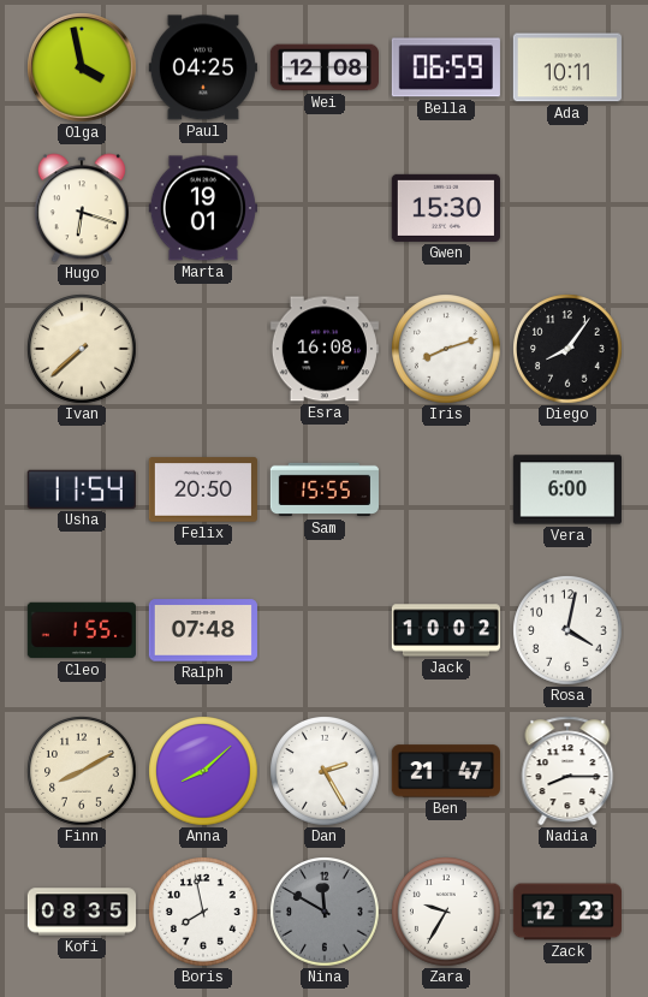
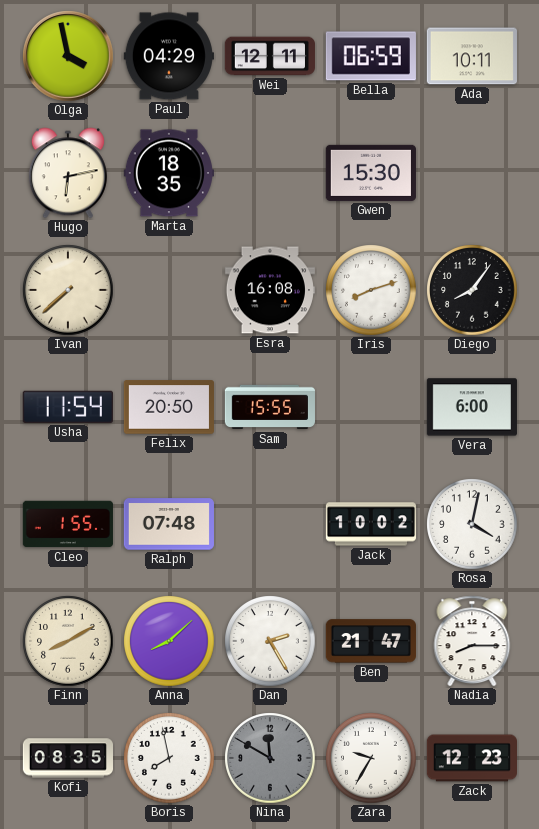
Paul: 04:25 -> 04:29 (169, 56)
Wei: 12:08 -> 12:11 (270, 56)
Hugo: 6:18 -> 6:13 (68, 173)
Marta: 19:01 -> 18:35 (169, 173)
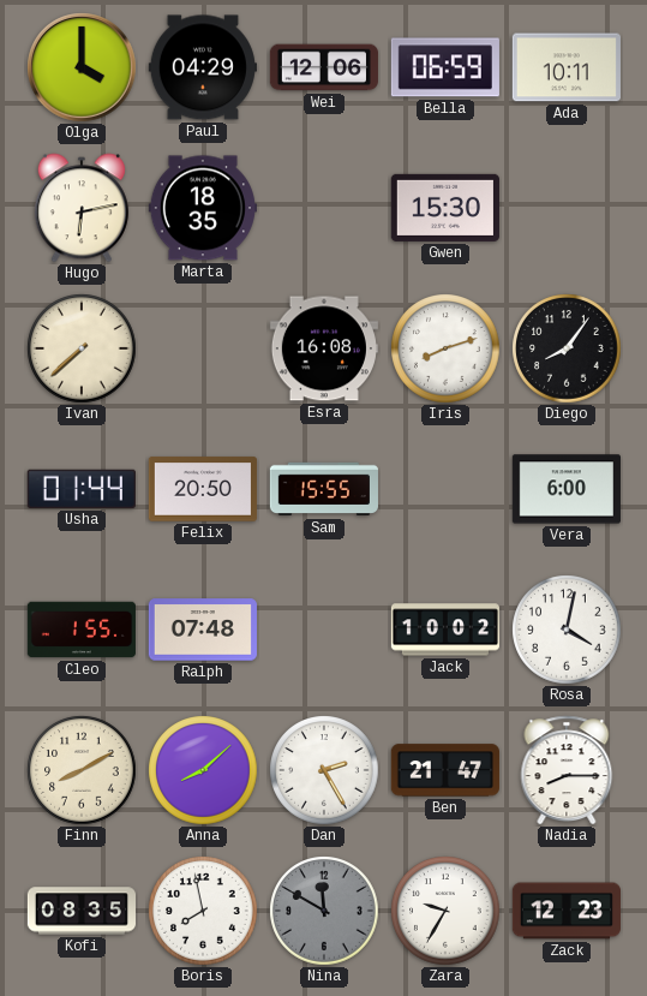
Olga: 3:58 -> 4:00 (83, 68)
Wei: 12:11 -> 12:06 (324, 67)
Usha: 11:54 -> 01:44 (82, 489)
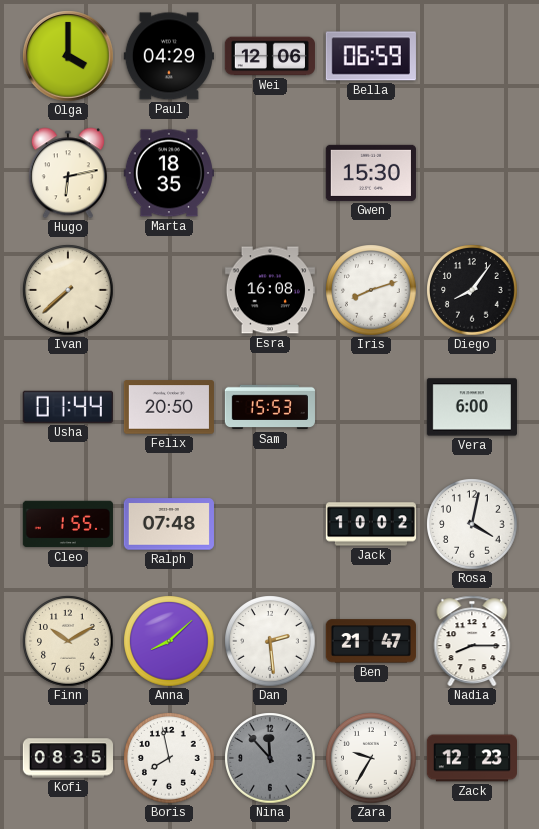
Ada: 10:11 -> none (567, 67)
Sam: 15:55 -> 15:53 (270, 407)
Finn: 8:10 -> 10:10 (68, 641)
Dan: 2:25 -> 2:29 (270, 641)
Nina: 11:50 -> 11:53 (270, 758)
